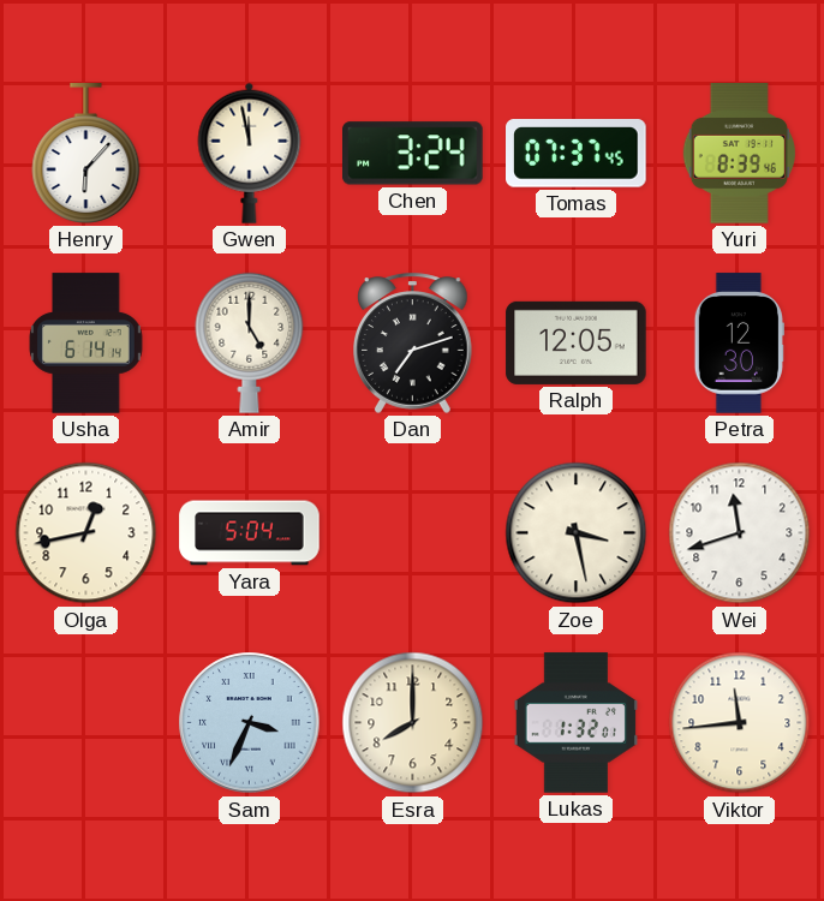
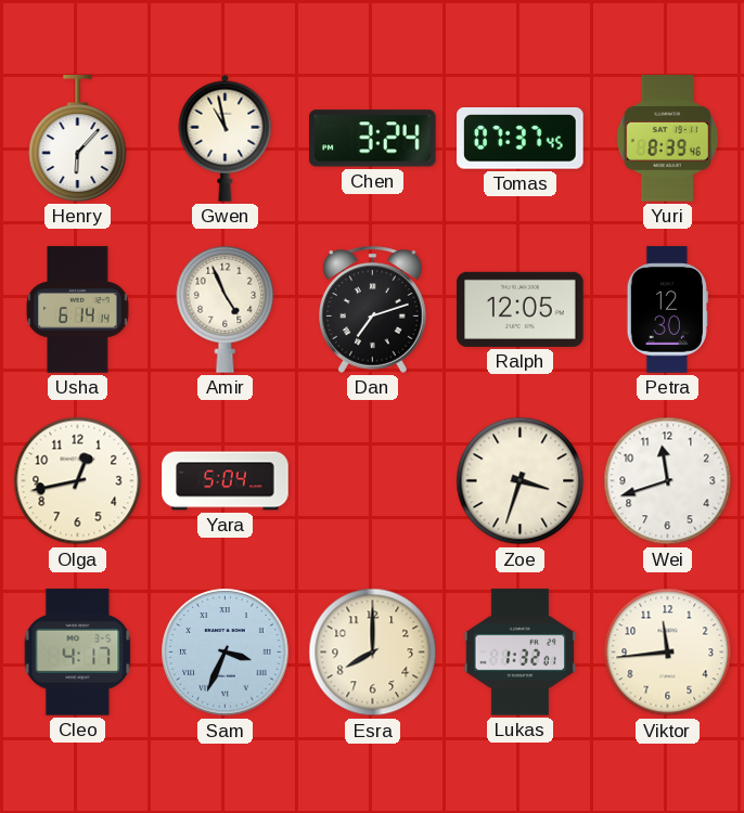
Gwen: 11:58 -> 10:58 (226, 138)
Amir: 5:00 -> 4:56 (226, 309)
Zoe: 3:28 -> 3:33 (521, 481)
Cleo: none -> 4:17 (78, 653)
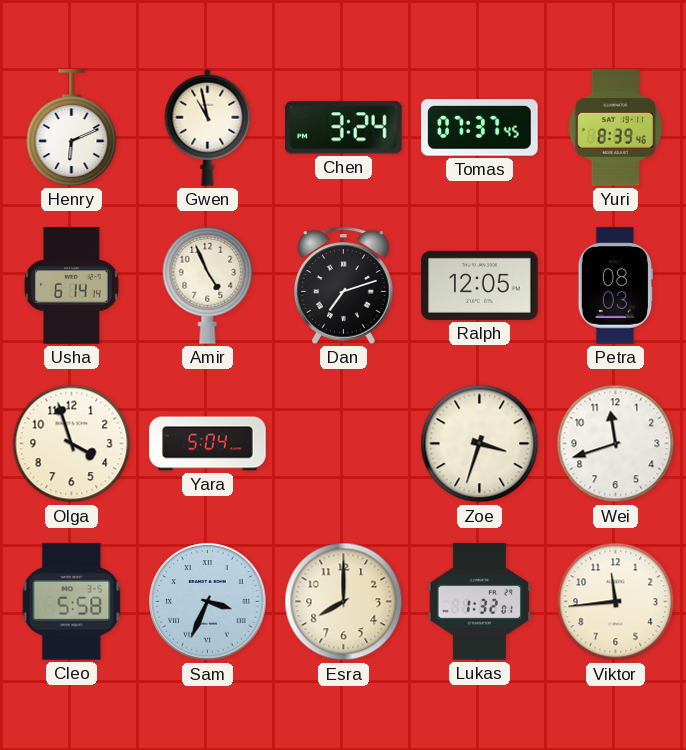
Henry: 6:07 -> 6:11 (72, 128)
Petra: 12:30 -> 08:03 (615, 286)
Olga: 12:43 -> 3:57 (72, 444)
Cleo: 4:17 -> 5:58 (72, 602)
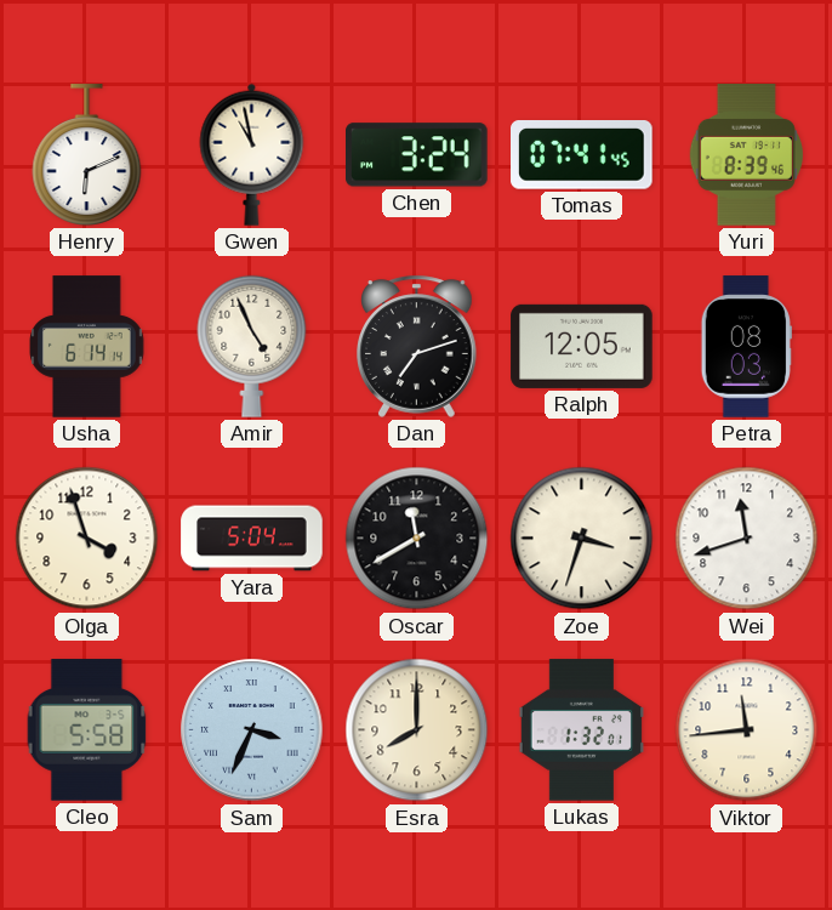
Tomas: 07:37 -> 07:41 (582, 155)
Oscar: none -> 11:40 (417, 539)
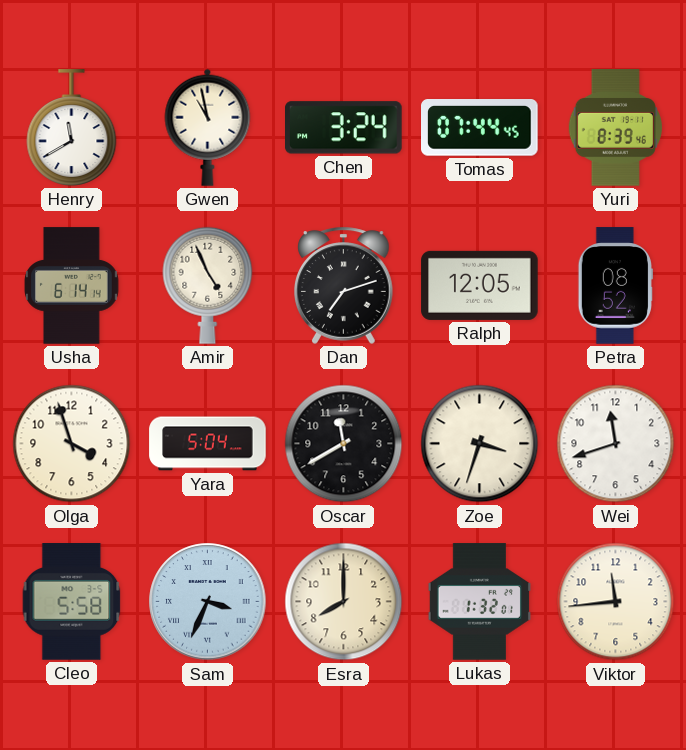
Henry: 6:11 -> 11:40 (72, 128)
Tomas: 07:41 -> 07:44 (480, 128)
Petra: 08:03 -> 08:52 (615, 286)
